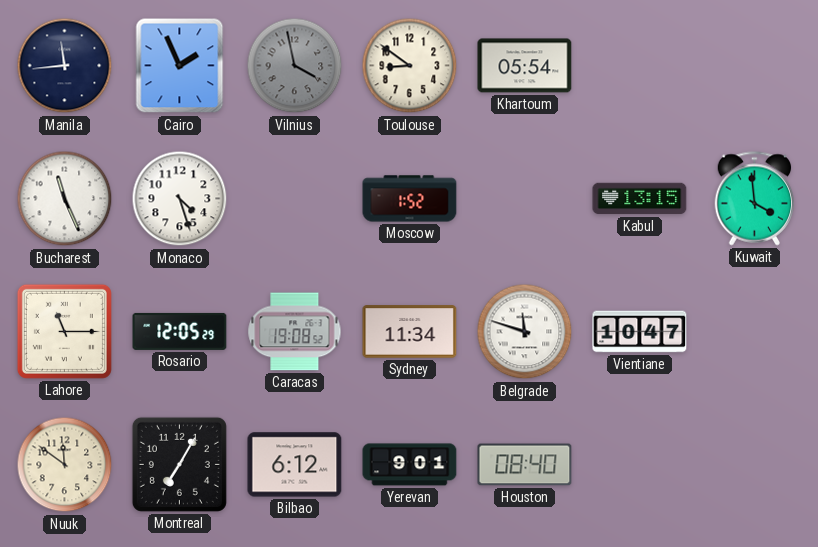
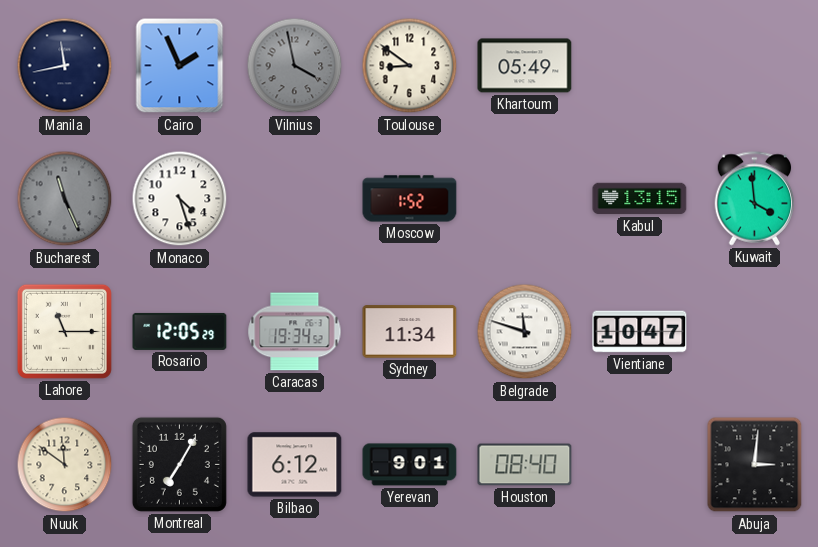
Manila: 11:44 -> 11:43 (65, 66)
Khartoum: 05:54 -> 05:49 (525, 66)
Bucharest dial: white -> grey (65, 199)
Caracas: 19:08 -> 19:34 (295, 332)
Abuja: none -> 3:01 (755, 465)
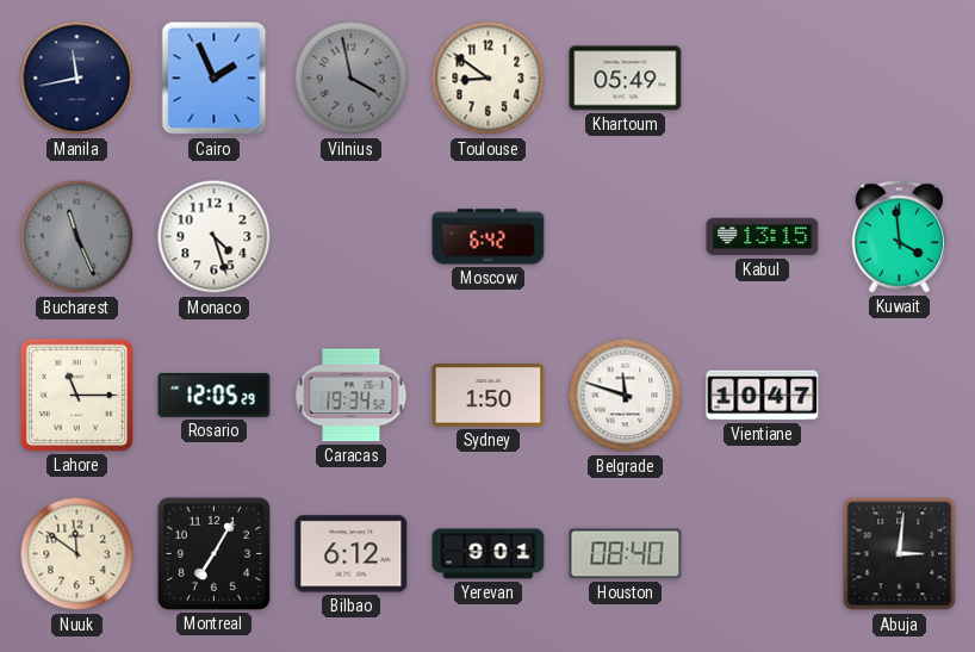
Moscow: 1:52 -> 6:42 (489, 237)
Sydney: 11:34 -> 1:50 (489, 396)
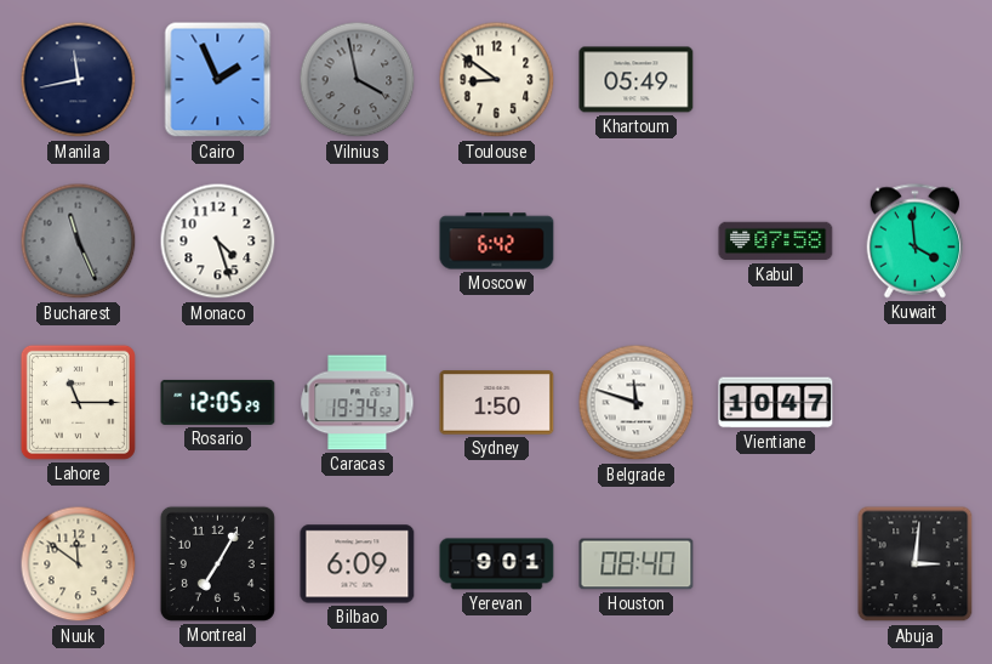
Kabul: 13:15 -> 07:58 (776, 242)
Bilbao: 6:12 -> 6:09 (358, 564)
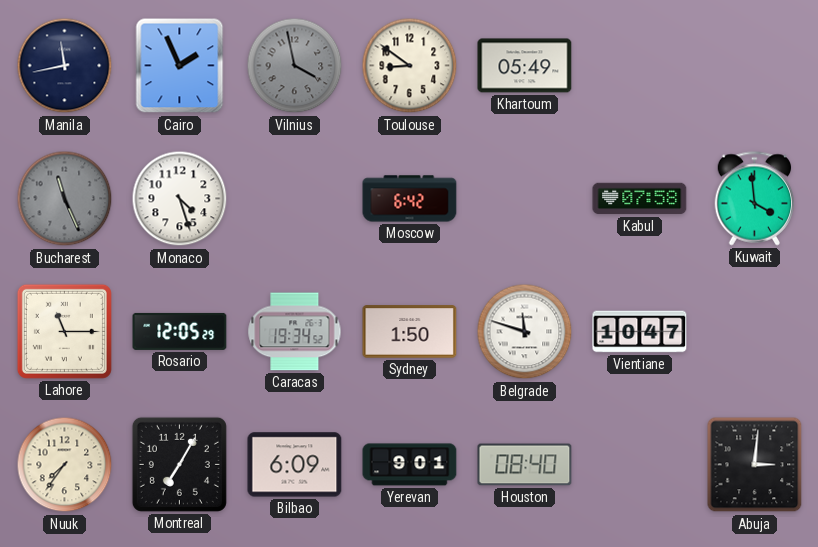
Nuuk: 11:51 -> 7:36 (65, 465)
